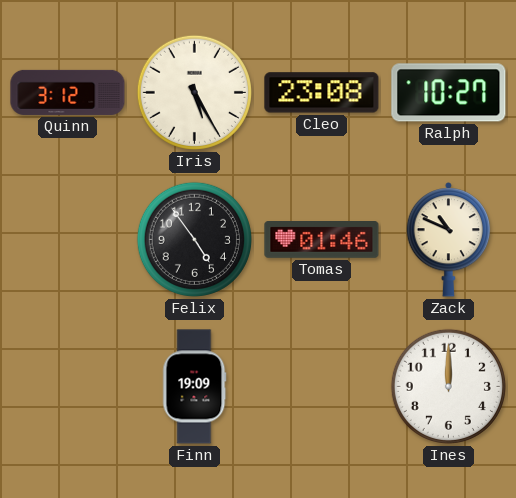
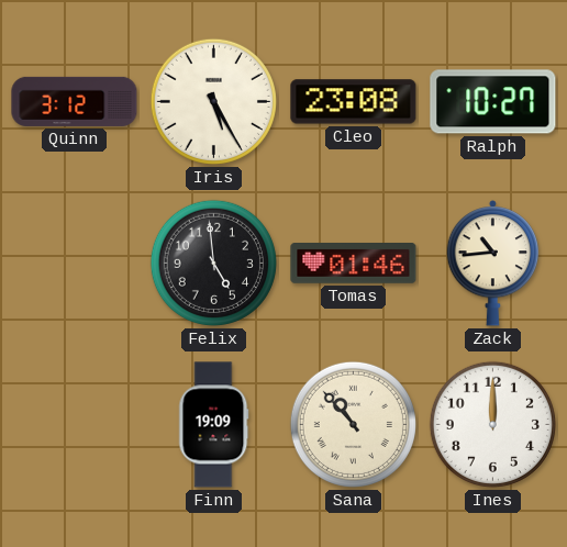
Felix: 4:54 -> 4:59 (213, 263)
Zack: 10:49 -> 10:44 (493, 264)
Sana: none -> 10:53 (353, 424)
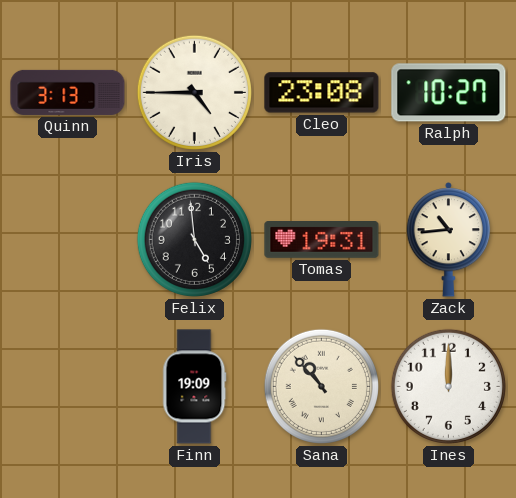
Quinn: 3:12 -> 3:13 (68, 92)
Iris: 5:25 -> 4:45 (194, 92)
Tomas: 01:46 -> 19:31 (322, 240)
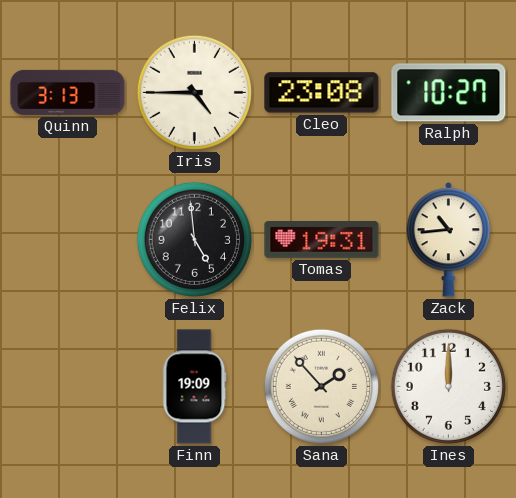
Sana: 10:53 -> 1:53 (321, 386)
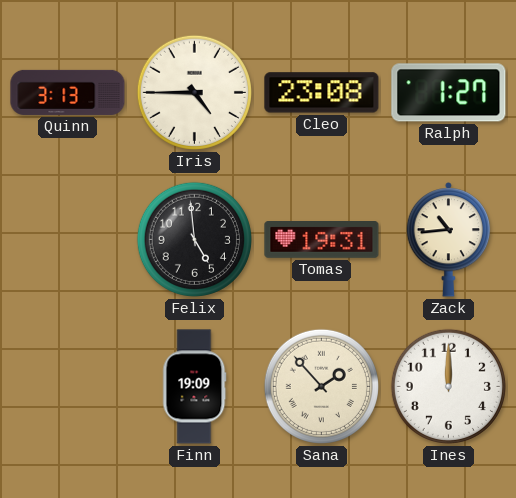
Ralph: 10:27 -> 1:27 (449, 93)
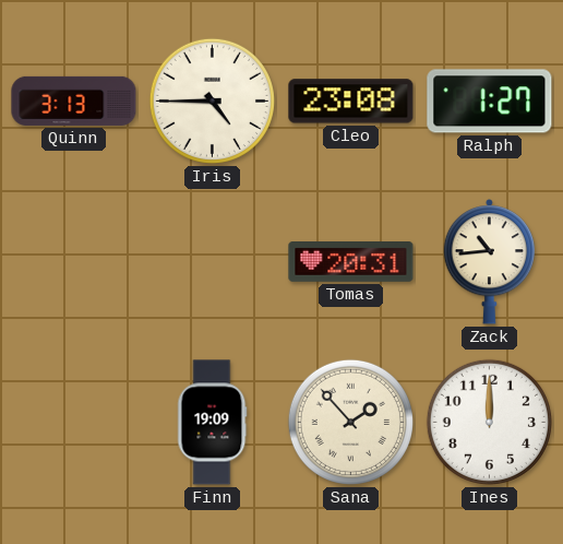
Felix: 4:59 -> none (194, 239)
Tomas: 19:31 -> 20:31 (351, 262)
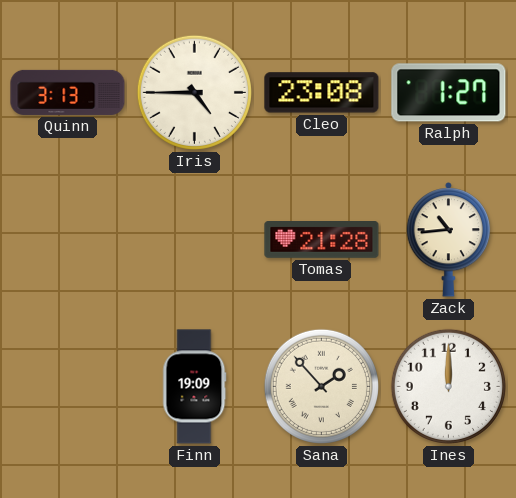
Tomas: 20:31 -> 21:28 (322, 240)
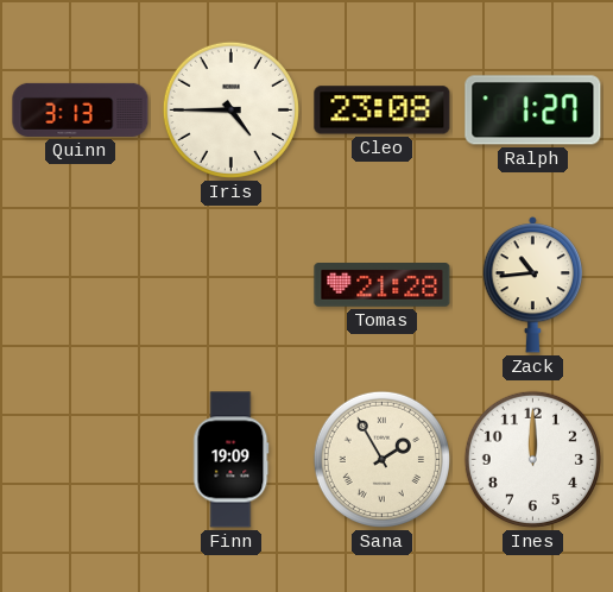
Sana: 1:53 -> 1:55 (381, 459)
